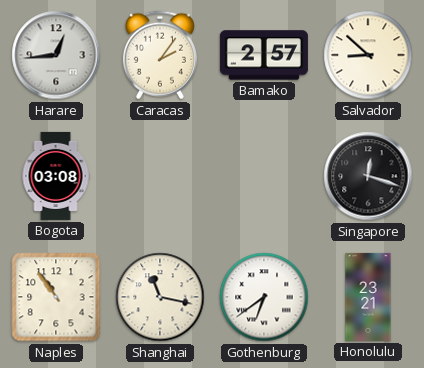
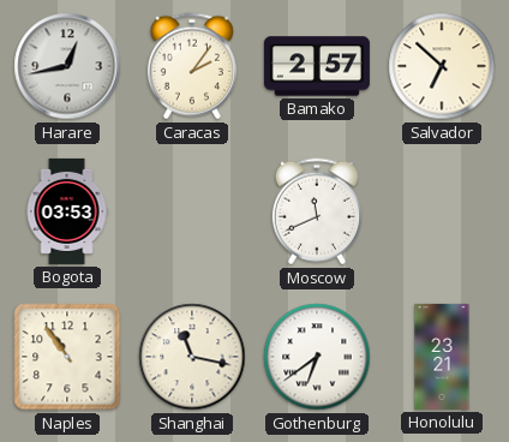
Harare: 12:44 -> 12:43 (67, 66)
Salvador: 8:52 -> 6:52 (442, 66)
Bogota: 03:08 -> 03:53 (67, 211)
Moscow: none -> 11:41 (317, 211)
Singapore: 12:18 -> none (368, 176)
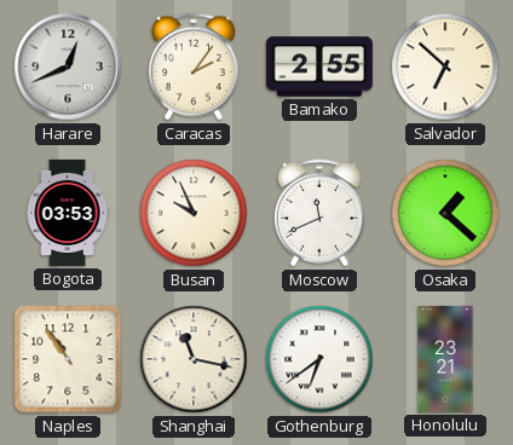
Harare: 12:43 -> 12:41 (68, 67)
Bamako: 2:57 -> 2:55 (319, 67)
Busan: none -> 9:56 (194, 213)
Osaka: none -> 1:22 (445, 213)
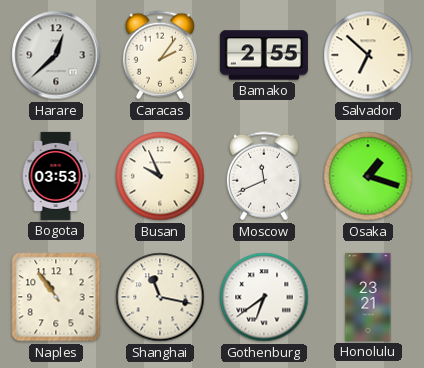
Harare: 12:41 -> 12:38 (56, 55)
Osaka: 1:22 -> 1:18 (368, 176)
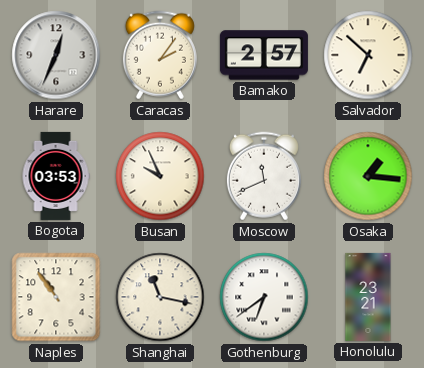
Harare: 12:38 -> 12:34 (56, 55)
Bamako: 2:55 -> 2:57 (264, 55)
Osaka: 1:18 -> 1:16 (368, 176)
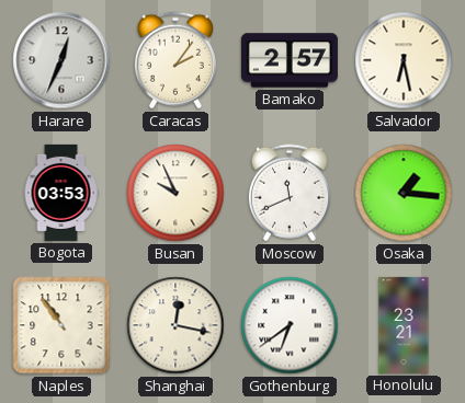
Salvador: 6:52 -> 6:28 (404, 60)
Shanghai: 11:17 -> 12:17 (175, 325)
